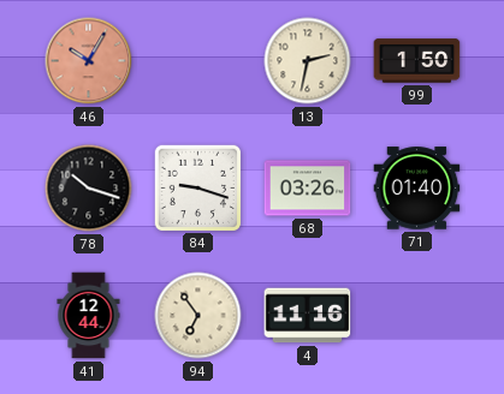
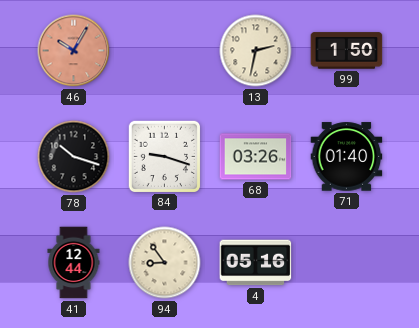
94: 6:54 -> 8:54 (165, 263)
4: 11:16 -> 05:16 (256, 263)
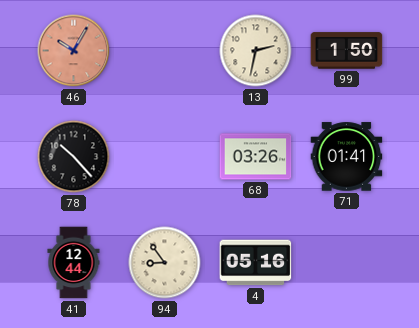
78: 10:18 -> 10:23 (74, 157)
84: 9:18 -> none (164, 156)
71: 01:40 -> 01:41 (347, 157)
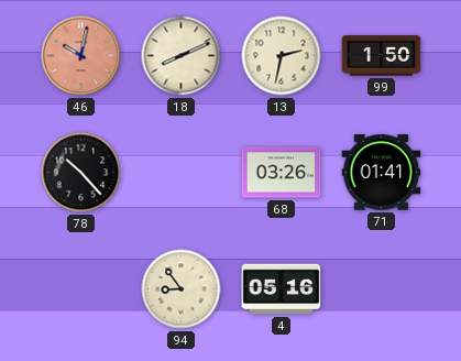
46: 10:05 -> 10:02 (81, 56)
18: none -> 8:11 (182, 56)
41: 12:44 -> none (74, 263)
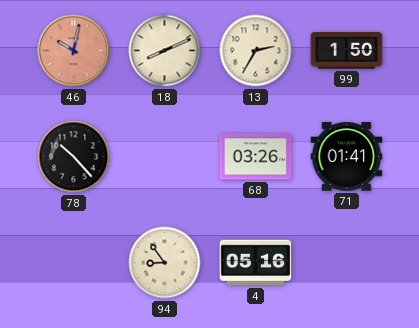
13: 2:32 -> 2:35 (256, 51)
